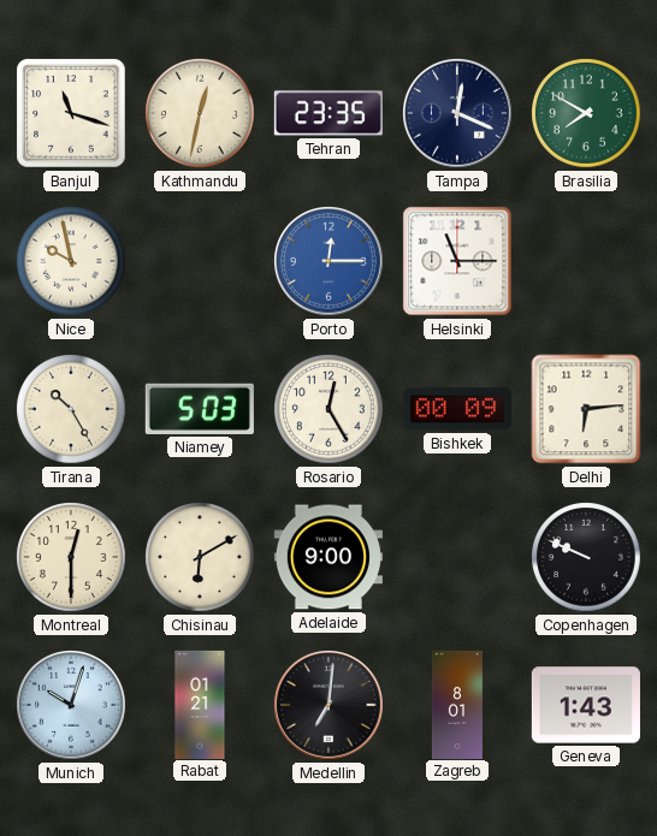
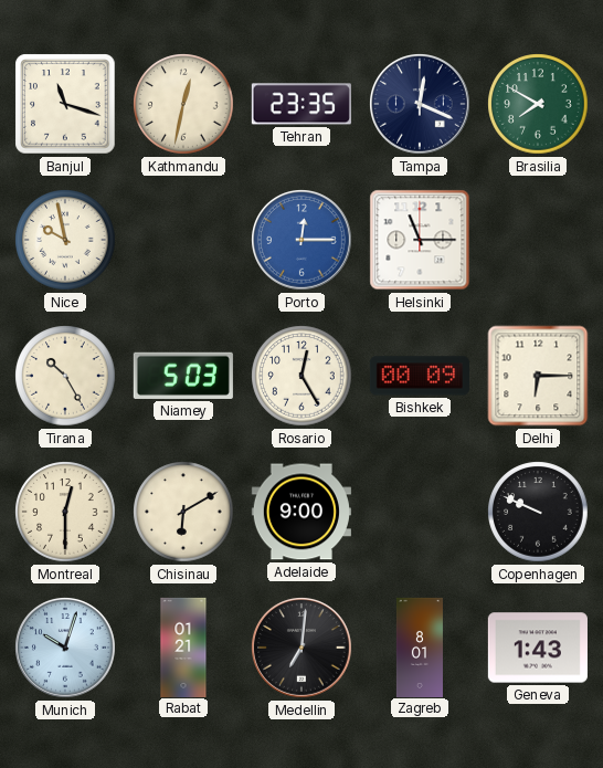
Delhi: 6:14 -> 6:15 (538, 376)
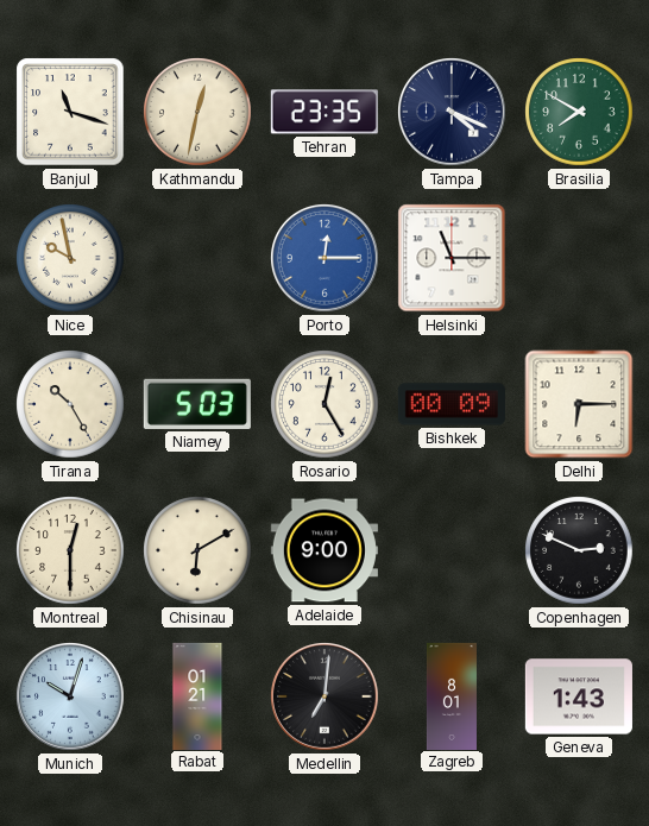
Tampa: 12:19 -> 4:19 (453, 113)
Copenhagen: 9:49 -> 2:49 (579, 550)
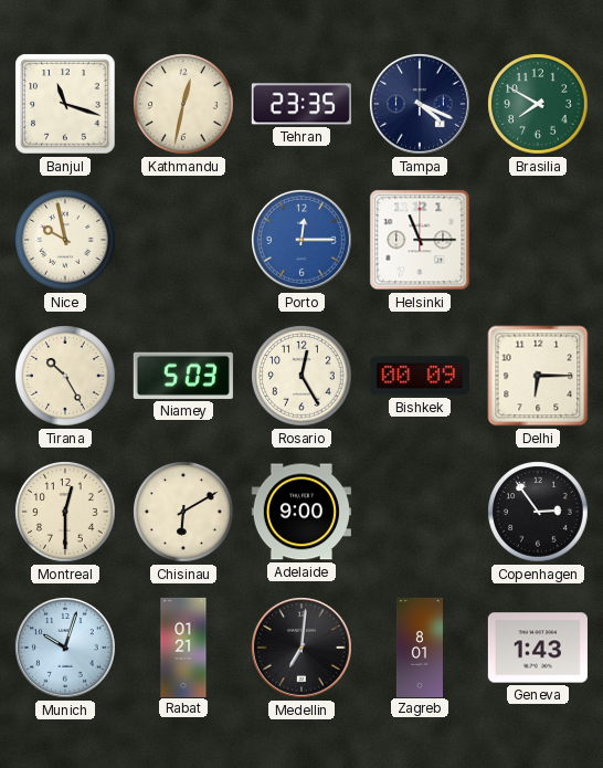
Copenhagen: 2:49 -> 2:54 (538, 512)
